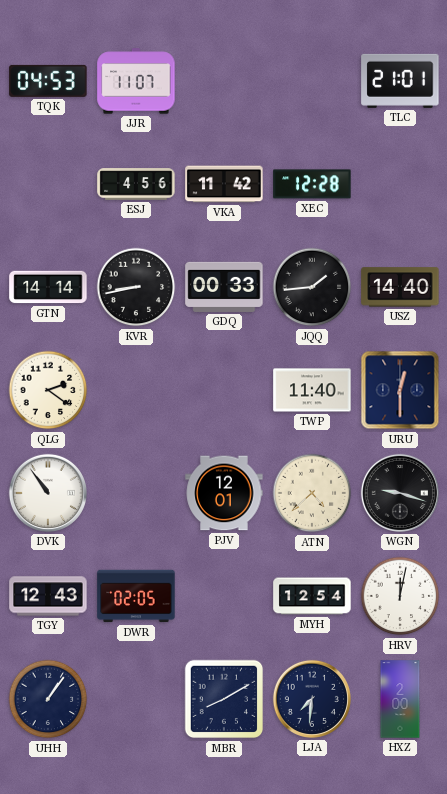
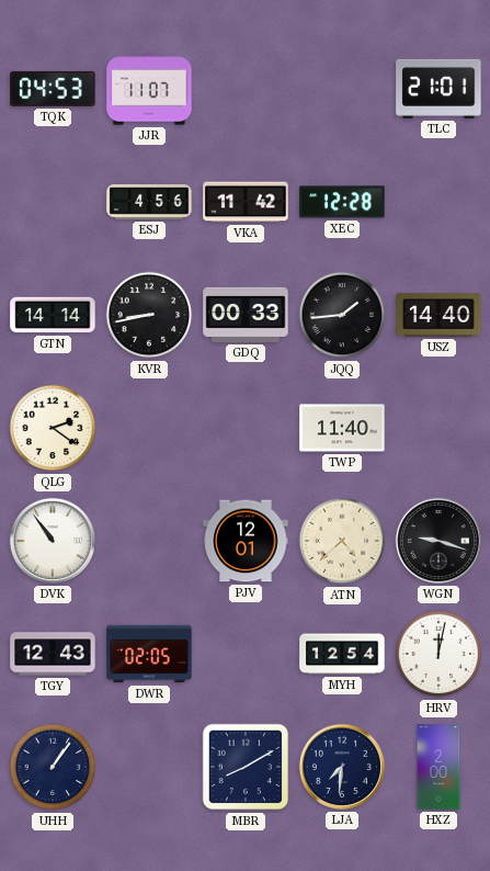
URU: 12:30 -> none (400, 390)
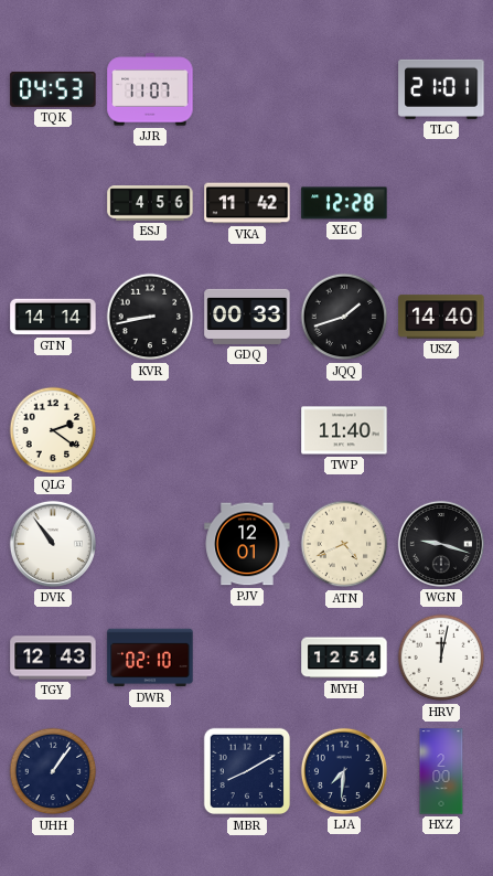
JQQ: 1:44 -> 1:42 (344, 317)
ATN: 4:38 -> 4:41 (344, 544)
DWR: 02:05 -> 02:10 (150, 658)
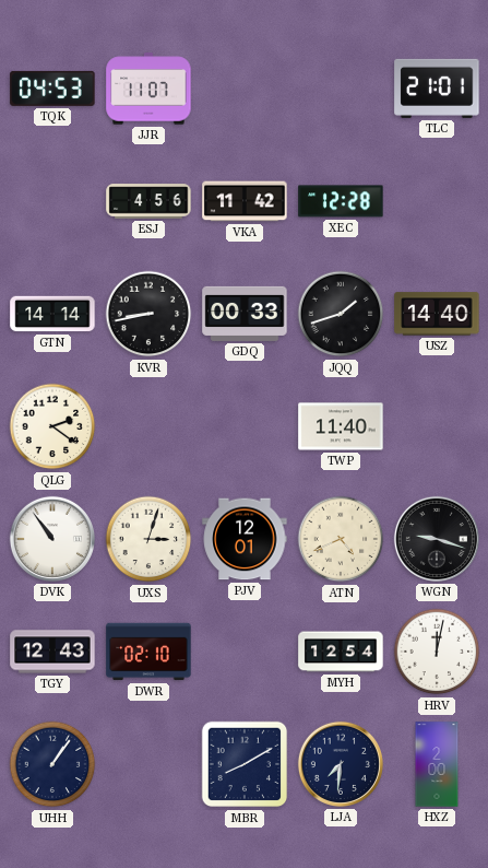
UXS: none -> 3:03 (148, 539)
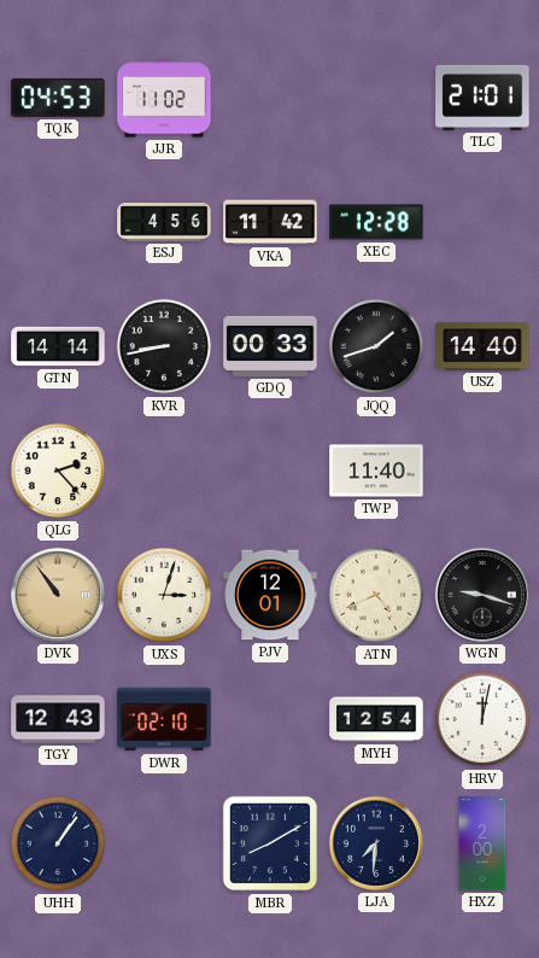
JJR: 11:07 -> 11:02 (164, 98)
QLG: 2:21 -> 2:23 (58, 471)
DVK dial: white -> champagne (58, 595)
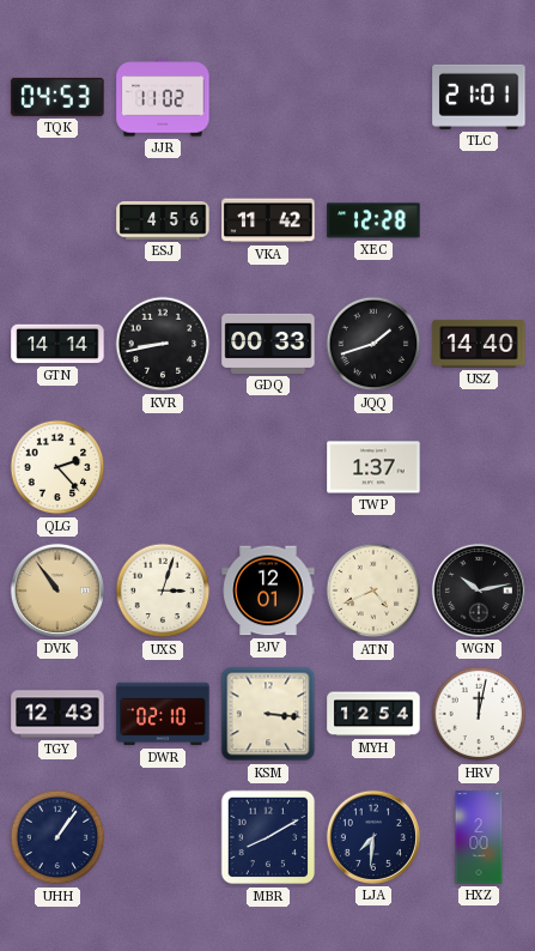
TWP: 11:40 -> 1:37 (373, 467)
WGN: 9:18 -> 10:13 (479, 590)
KSM: none -> 3:16 (268, 714)
